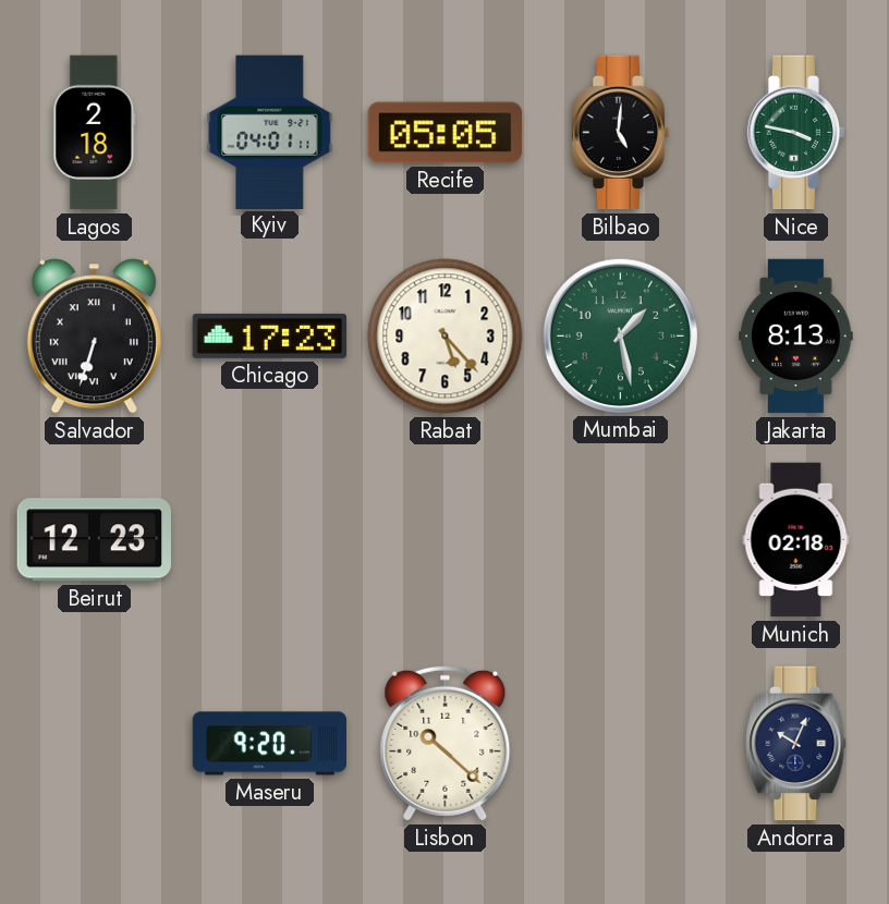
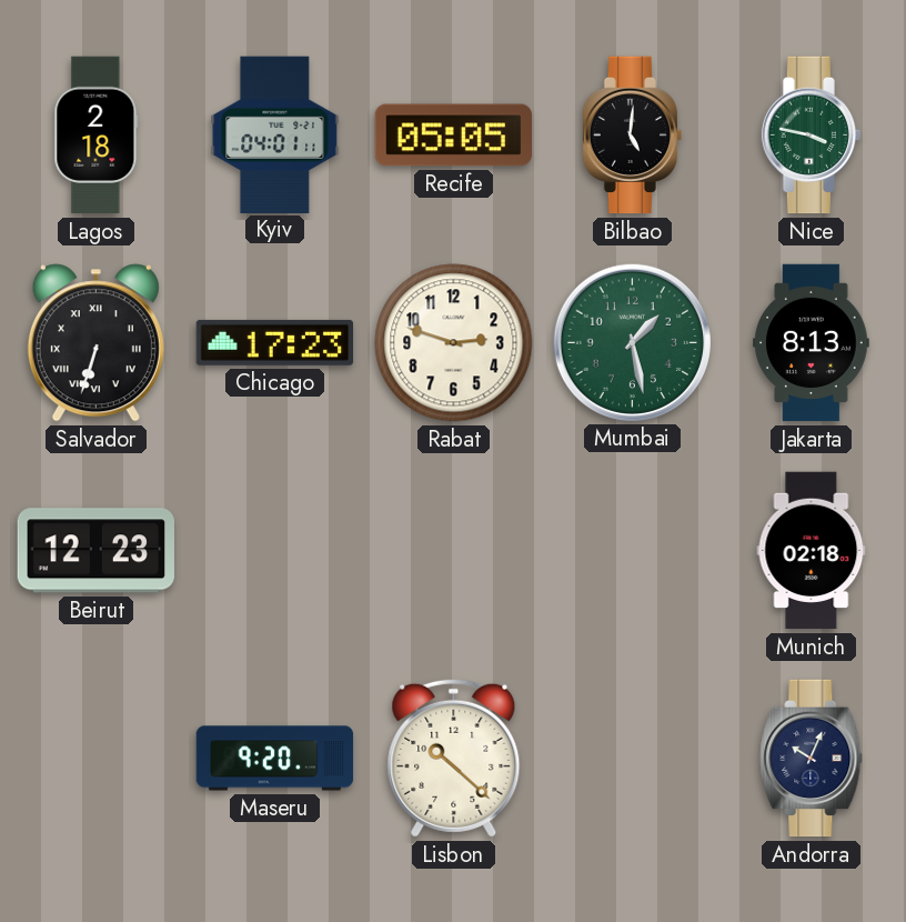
Rabat: 5:23 -> 2:48 (454, 343)
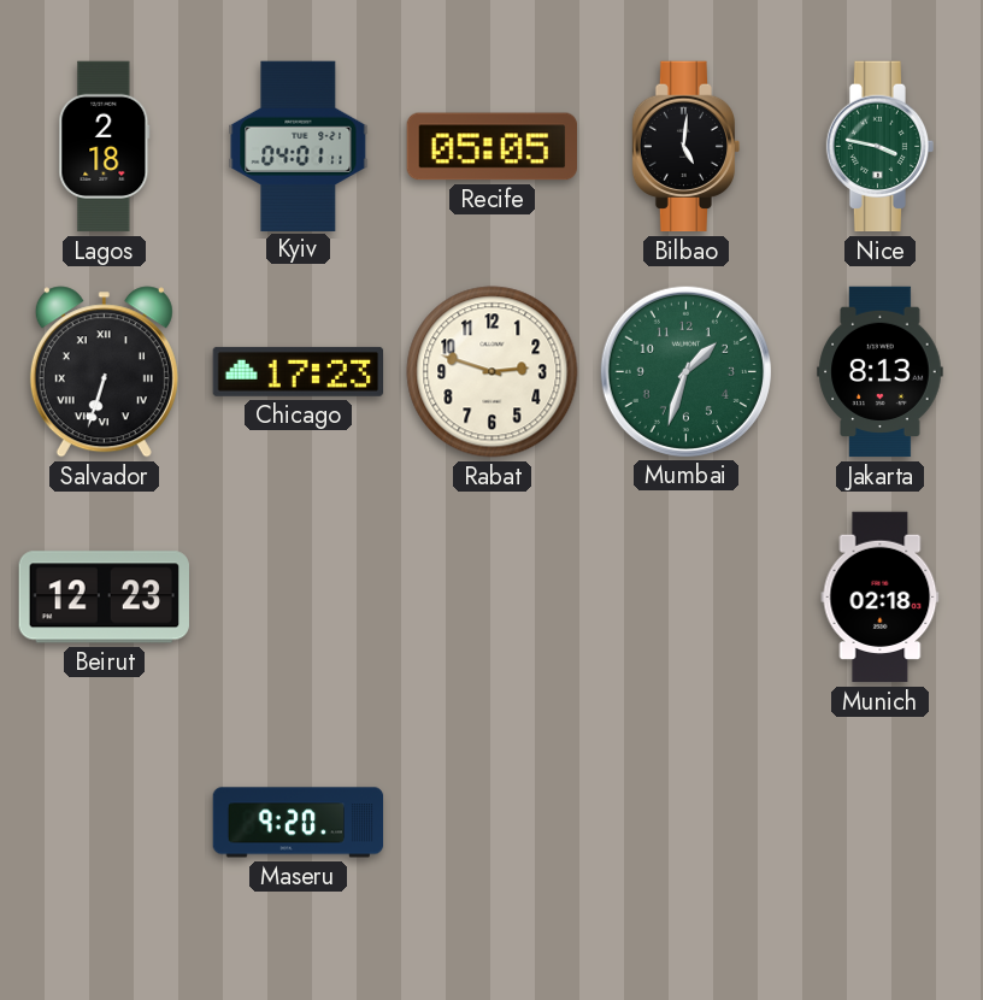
Mumbai: 1:28 -> 1:33 (685, 371)
Lisbon: 10:22 -> none (454, 758)
Andorra: 10:04 -> none (812, 759)
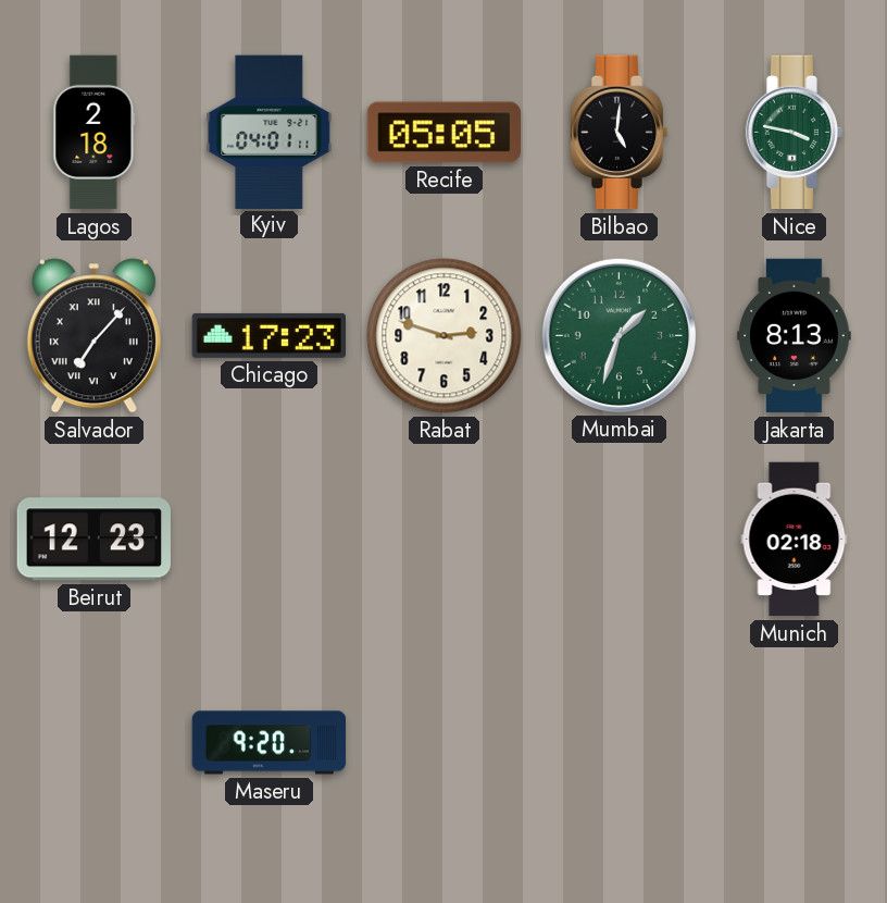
Salvador: 6:33 -> 7:07 (93, 336)
